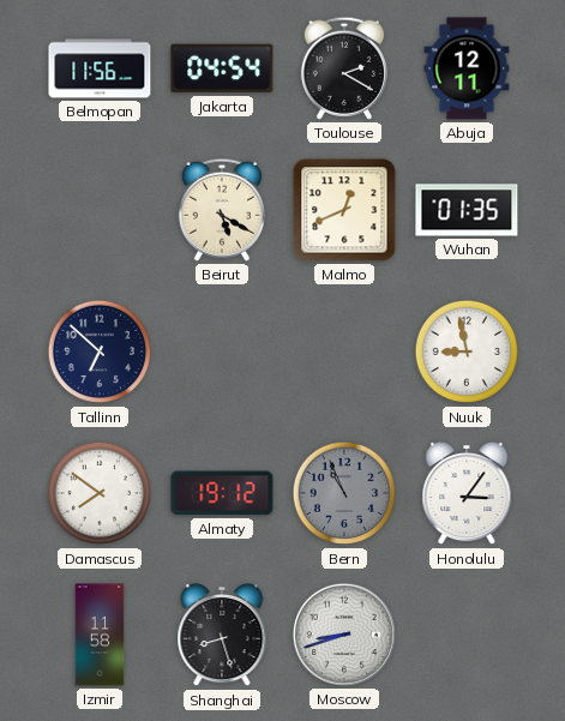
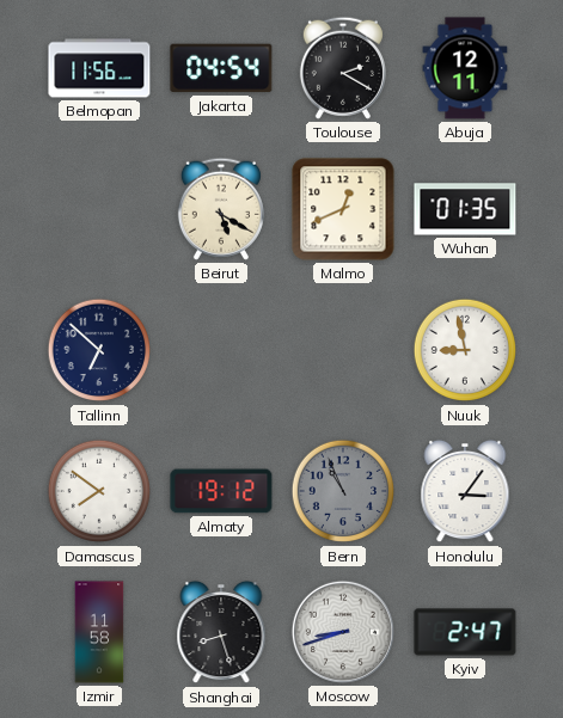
Kyiv: none -> 2:47 (465, 632)
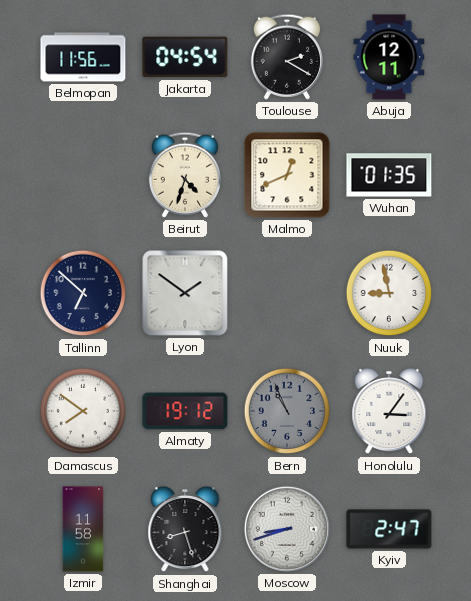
Beirut: 5:20 -> 4:33 (185, 175)
Lyon: none -> 1:51 (185, 293)
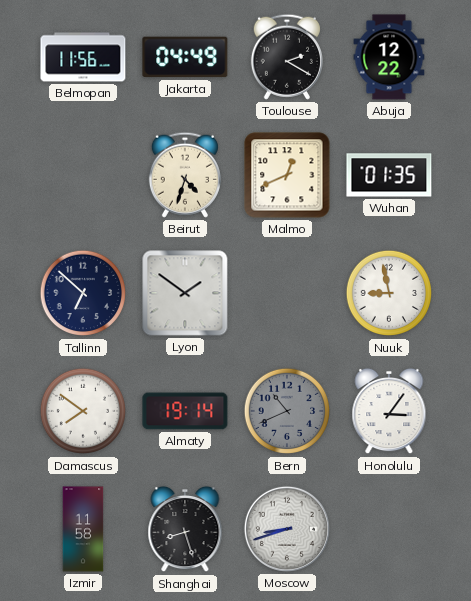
Jakarta: 04:54 -> 04:49 (185, 57)
Abuja: 12:11 -> 12:22 (389, 57)
Almaty: 19:12 -> 19:14 (185, 411)
Bern: 10:56 -> 10:41 (287, 411)
Kyiv: 2:47 -> none (389, 529)
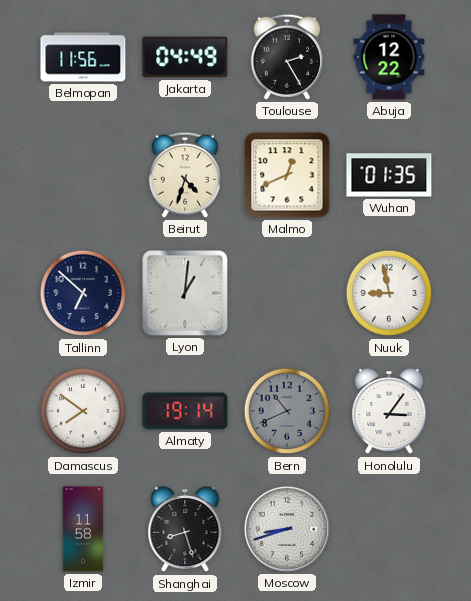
Toulouse: 2:20 -> 2:25 (287, 57)
Lyon: 1:51 -> 1:01 (185, 293)
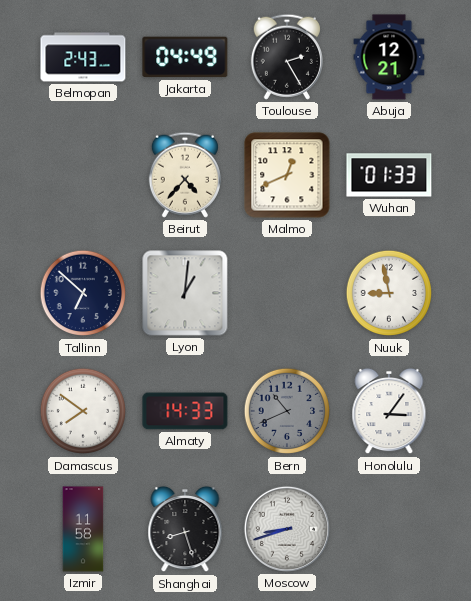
Belmopan: 11:56 -> 2:43 (83, 57)
Abuja: 12:22 -> 12:21 (389, 57)
Beirut: 4:33 -> 4:37 (185, 175)
Wuhan: 01:35 -> 01:33 (389, 175)
Almaty: 19:14 -> 14:33 (185, 411)
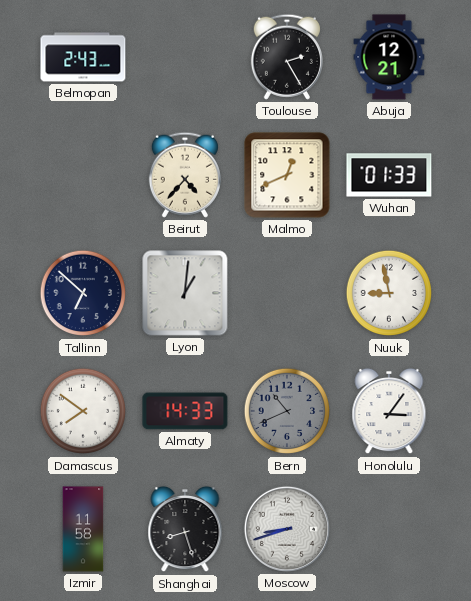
Jakarta: 04:49 -> none (185, 57)
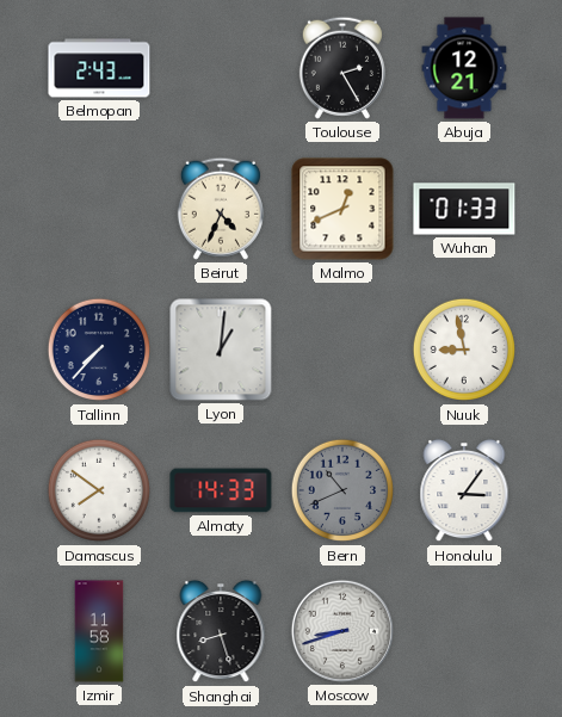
Beirut: 4:37 -> 4:34 (221, 209)
Tallinn: 6:52 -> 7:37 (99, 350)
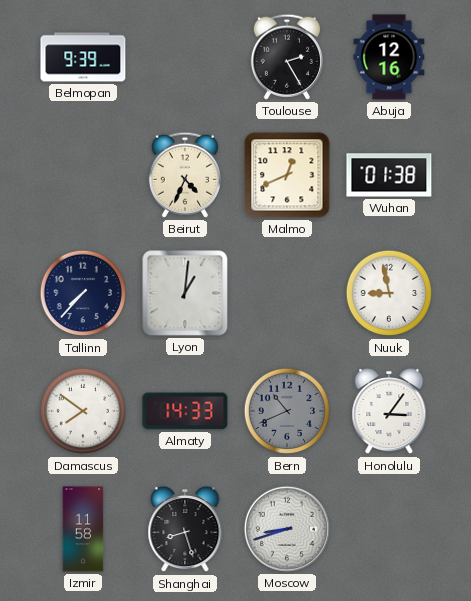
Belmopan: 2:43 -> 9:39 (83, 57)
Abuja: 12:21 -> 12:16 (389, 57)
Wuhan: 01:33 -> 01:38 (389, 175)
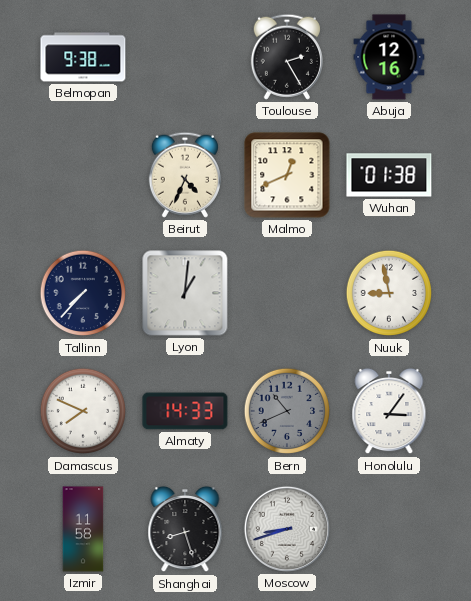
Belmopan: 9:39 -> 9:38 (83, 57)
Damascus: 7:51 -> 7:49 (83, 411)
